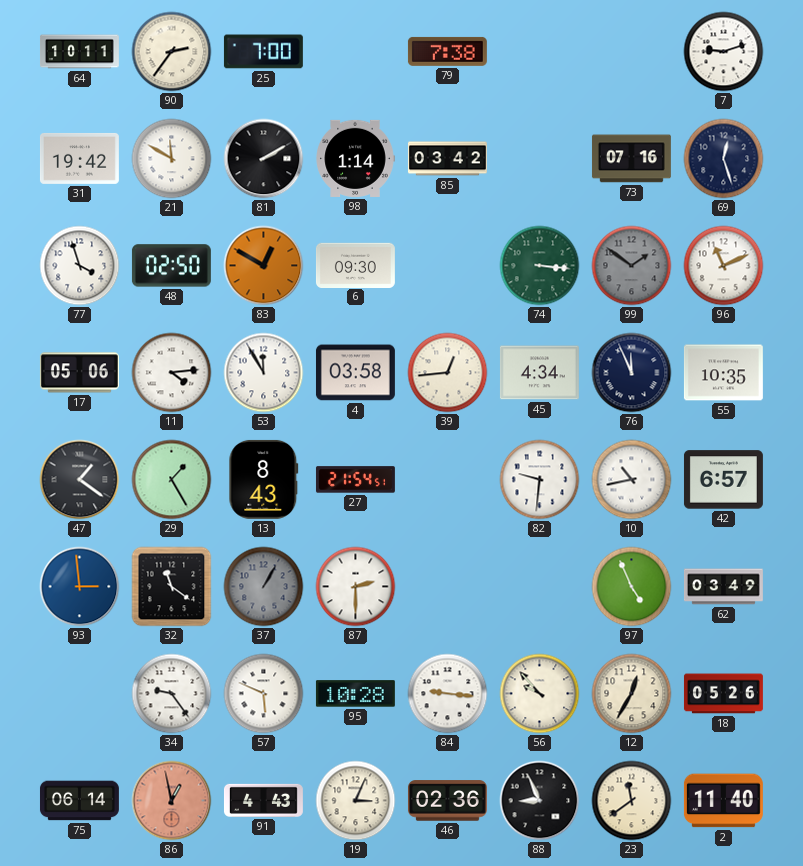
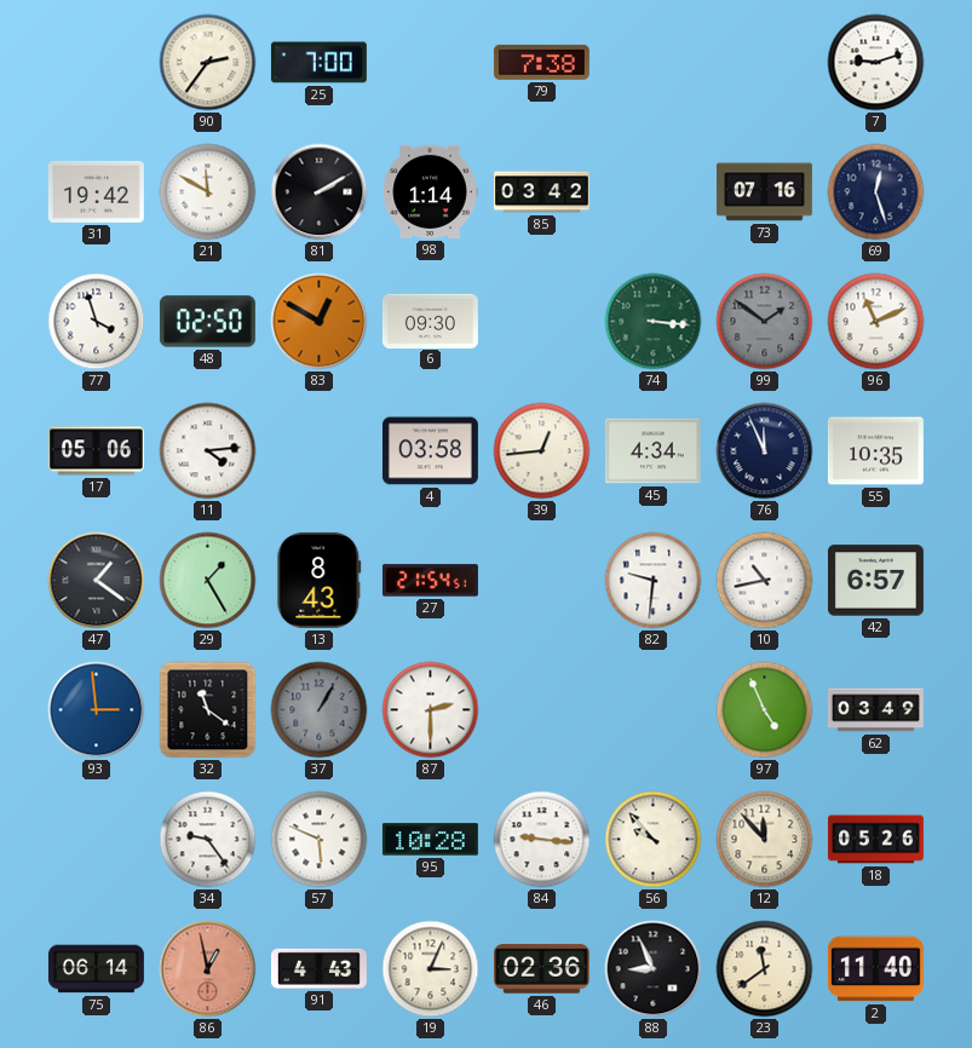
64: 10:11 -> none (79, 52)
53: 11:55 -> none (264, 373)
12: 12:35 -> 11:53 (765, 840)
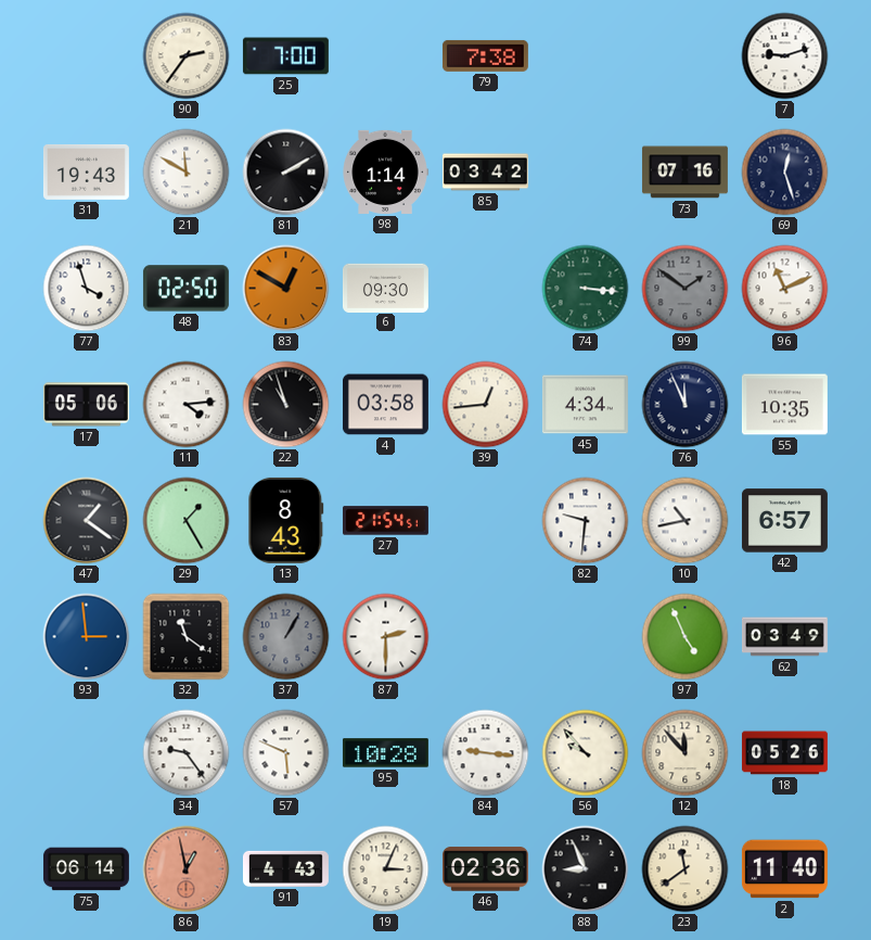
31: 19:42 -> 19:43 (86, 172)
22: none -> 10:57 (286, 405)
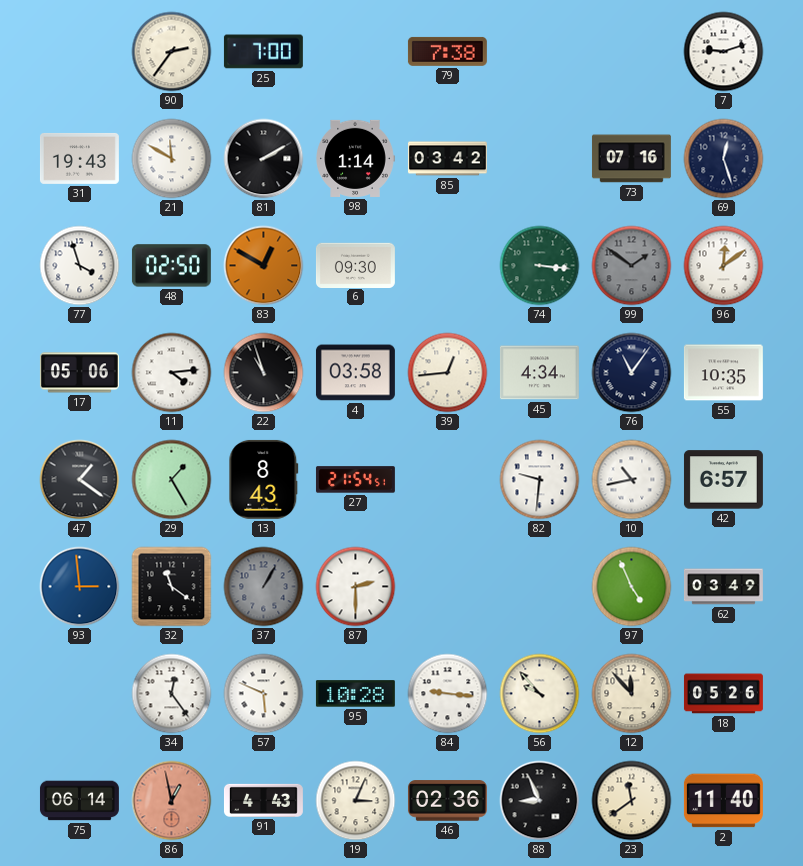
96: 11:11 -> 12:09 (724, 266)
76: 11:56 -> 11:06 (632, 373)
34: 9:24 -> 12:24 (172, 694)
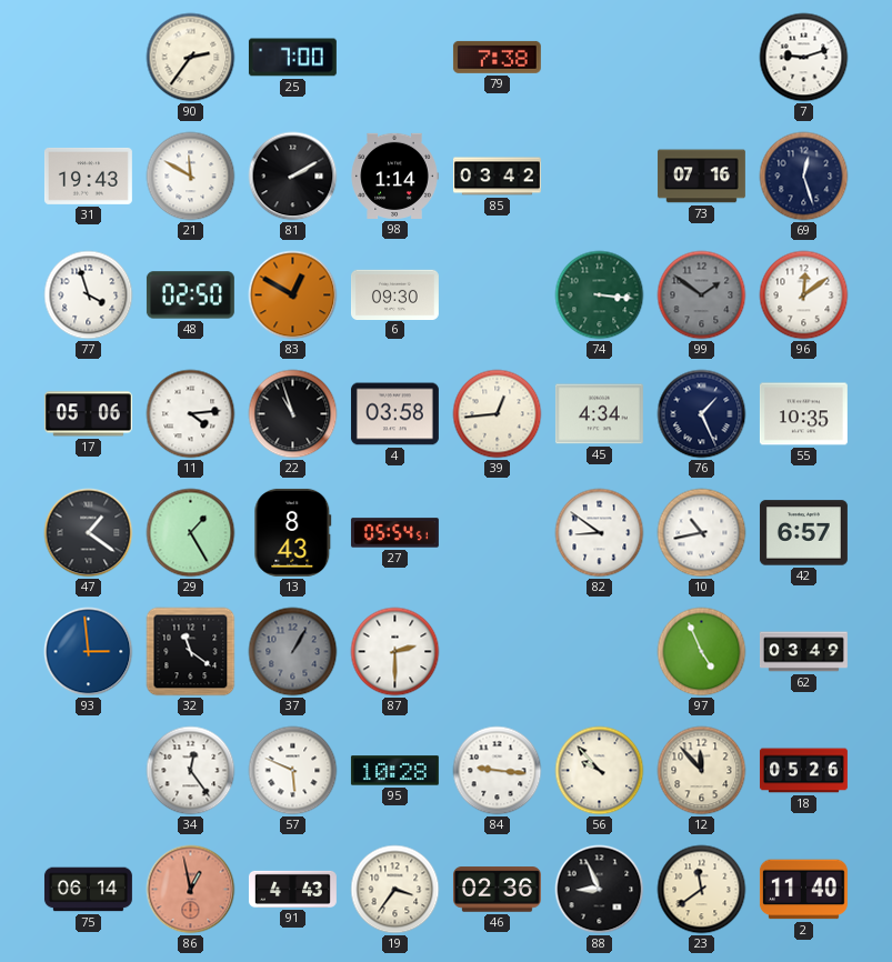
76: 11:06 -> 1:26 (702, 414)
27: 21:54 -> 05:54 (394, 533)
82: 9:31 -> 8:51 (600, 533)
19: 3:04 -> 3:36 (395, 890)
